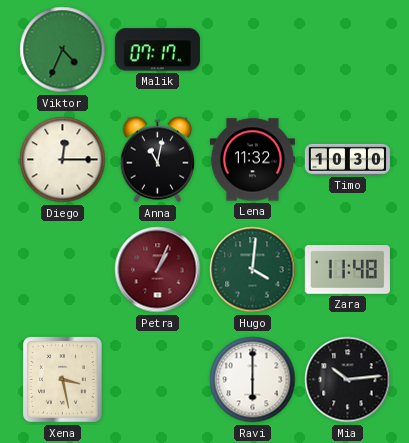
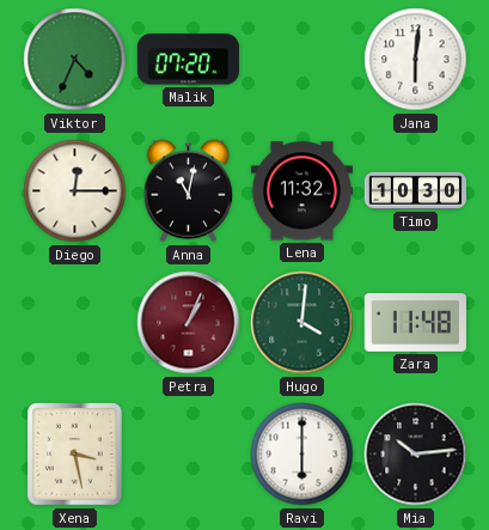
Malik: 07:17 -> 07:20 (188, 60)
Jana: none -> 6:01 (416, 60)
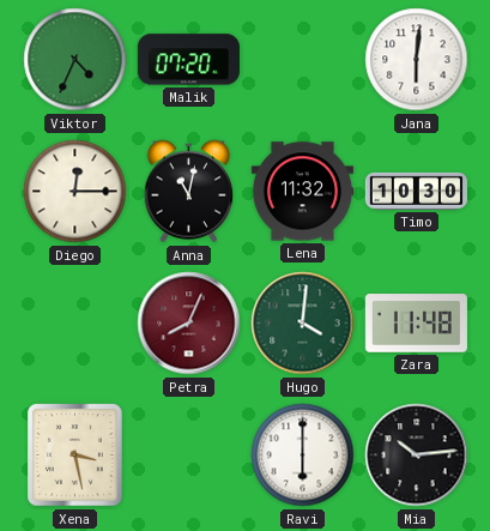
Petra: 1:04 -> 8:04 (189, 324)
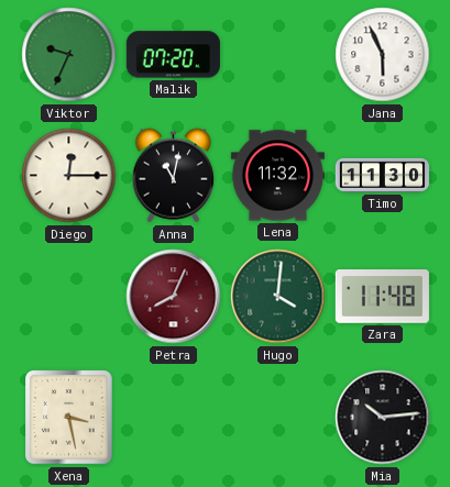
Viktor: 4:34 -> 9:34 (69, 55)
Jana: 6:01 -> 5:56 (383, 55)
Timo: 10:30 -> 11:30 (382, 175)
Ravi: 6:00 -> none (303, 455)
